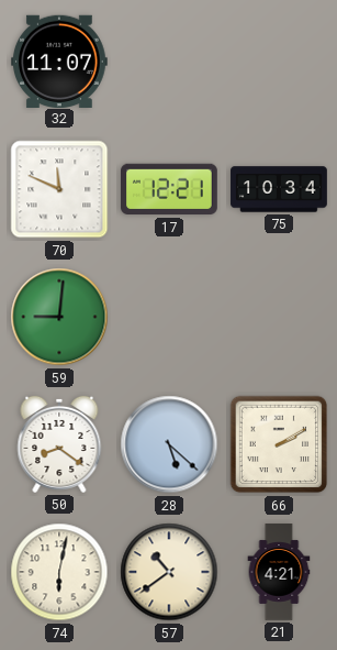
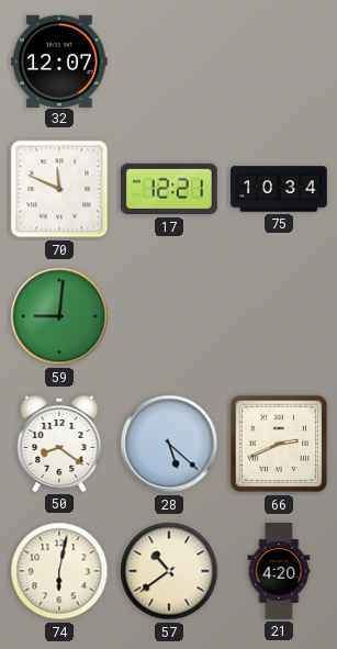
32: 11:07 -> 12:07 (60, 60)
66: 2:10 -> 2:41 (279, 444)
21: 4:21 -> 4:20 (279, 571)
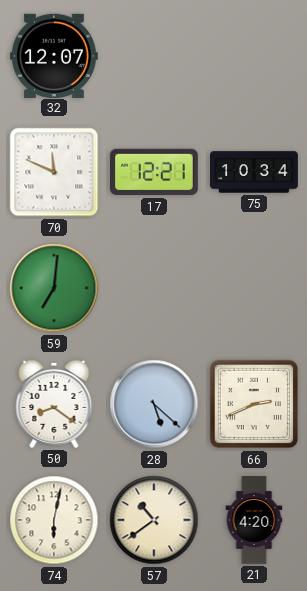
59: 9:01 -> 7:01 (54, 288)
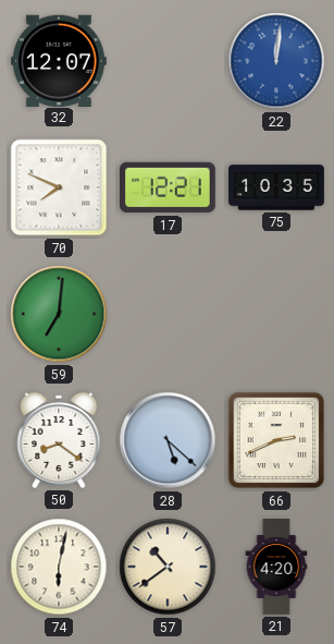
22: none -> 12:01 (276, 61)
70: 11:49 -> 7:49 (59, 187)
75: 10:34 -> 10:35 (276, 187)
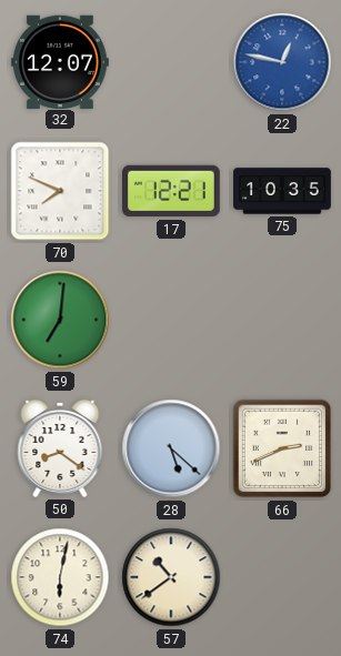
22: 12:01 -> 12:47 (282, 62)
21: 4:20 -> none (276, 567)
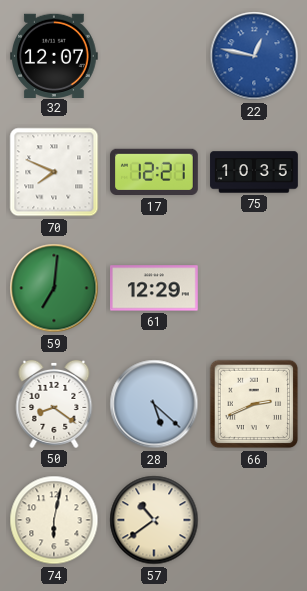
61: none -> 12:29 (155, 288)
